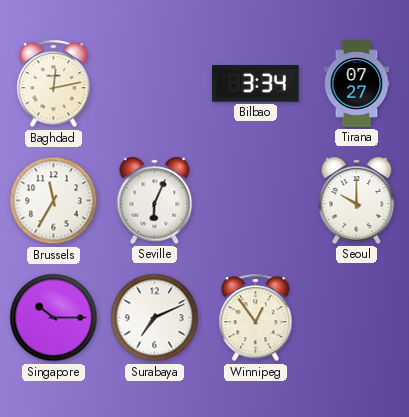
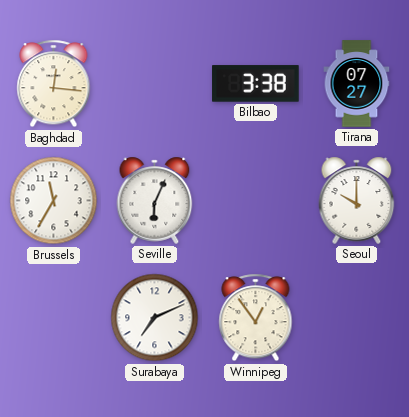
Baghdad: 12:13 -> 12:16 (54, 84)
Bilbao: 3:34 -> 3:38 (256, 84)
Singapore: 10:15 -> none (54, 318)
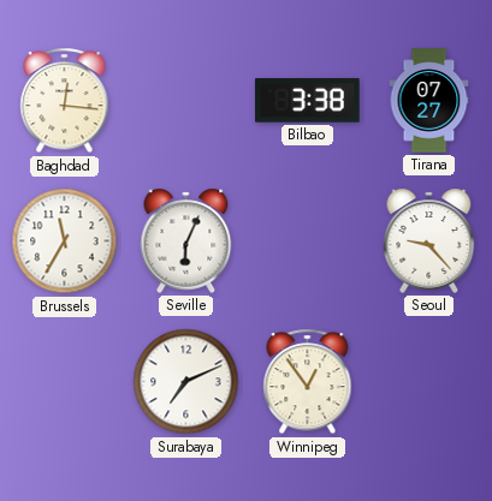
Seoul: 10:00 -> 9:23 (429, 240)
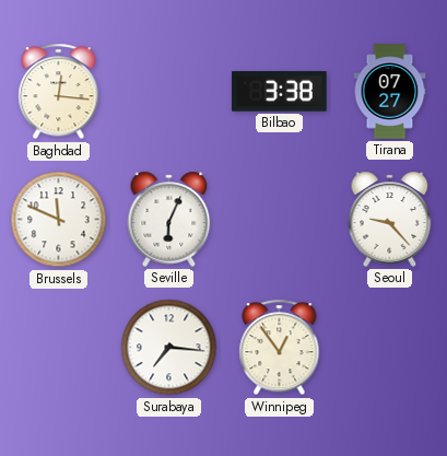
Brussels: 11:35 -> 11:49 (59, 220)
Surabaya: 7:11 -> 7:16 (169, 348)
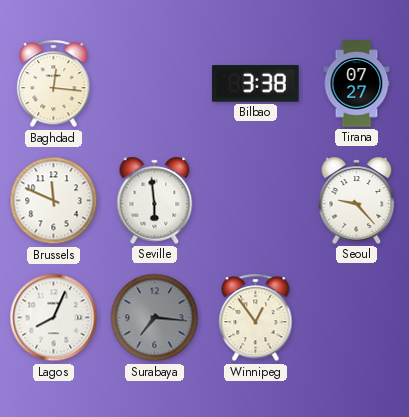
Seville: 6:04 -> 5:59 (155, 200)
Lagos: none -> 8:04 (54, 318)
Surabaya dial: white -> grey (155, 318)
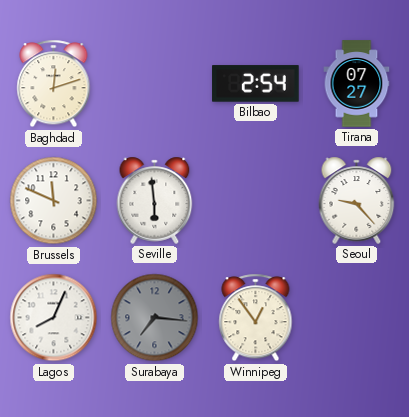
Baghdad: 12:16 -> 12:12 (54, 84)
Bilbao: 3:38 -> 2:54 (256, 84)
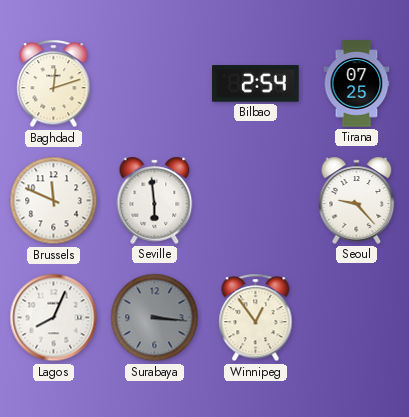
Tirana: 07:27 -> 07:25 (357, 84)
Surabaya: 7:16 -> 3:16 (155, 318)
